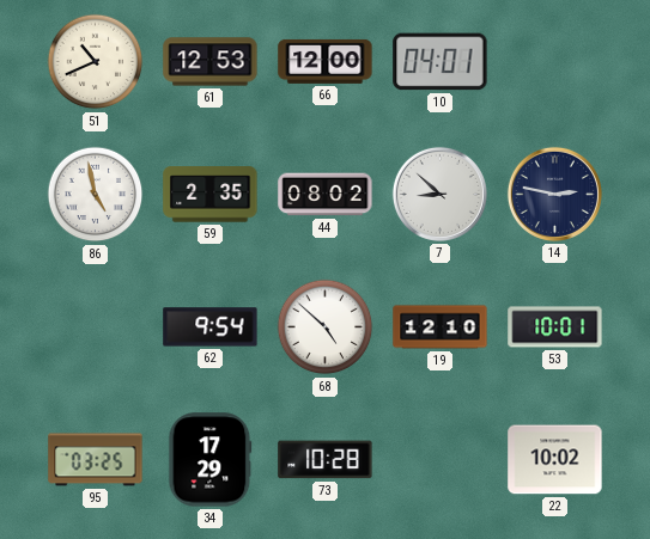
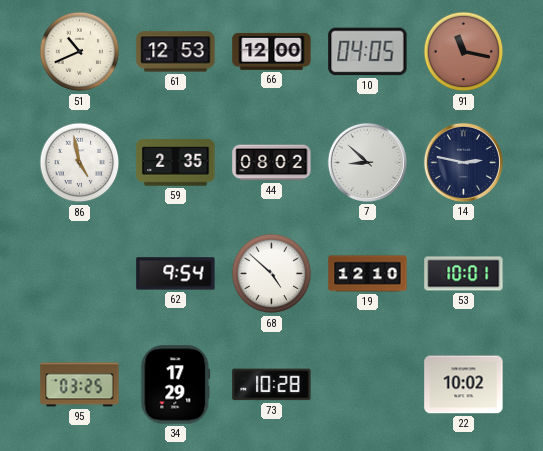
10: 04:01 -> 04:05 (368, 52)
91: none -> 11:17 (464, 52)
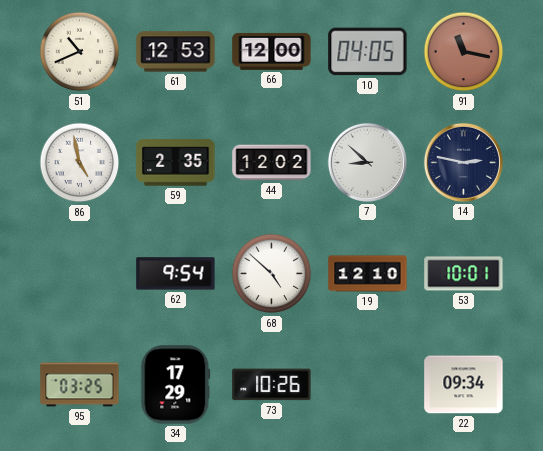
44: 08:02 -> 12:02 (272, 163)
73: 10:28 -> 10:26 (272, 385)
22: 10:02 -> 09:34 (464, 385)
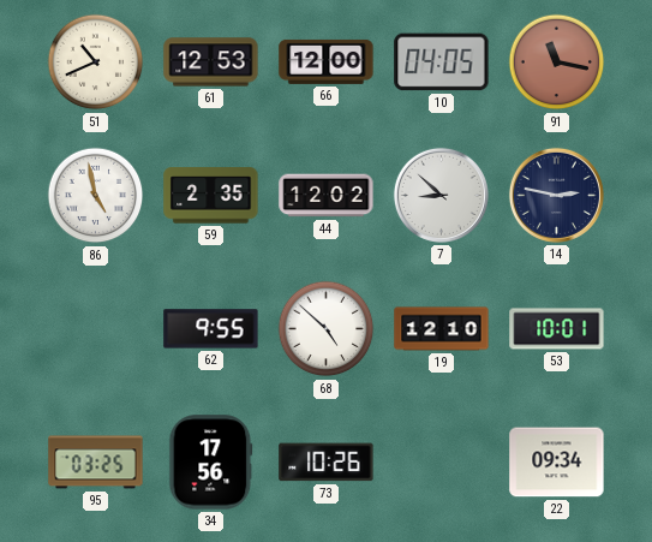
62: 9:54 -> 9:55 (211, 329)
34: 17:29 -> 17:56 (211, 463)
